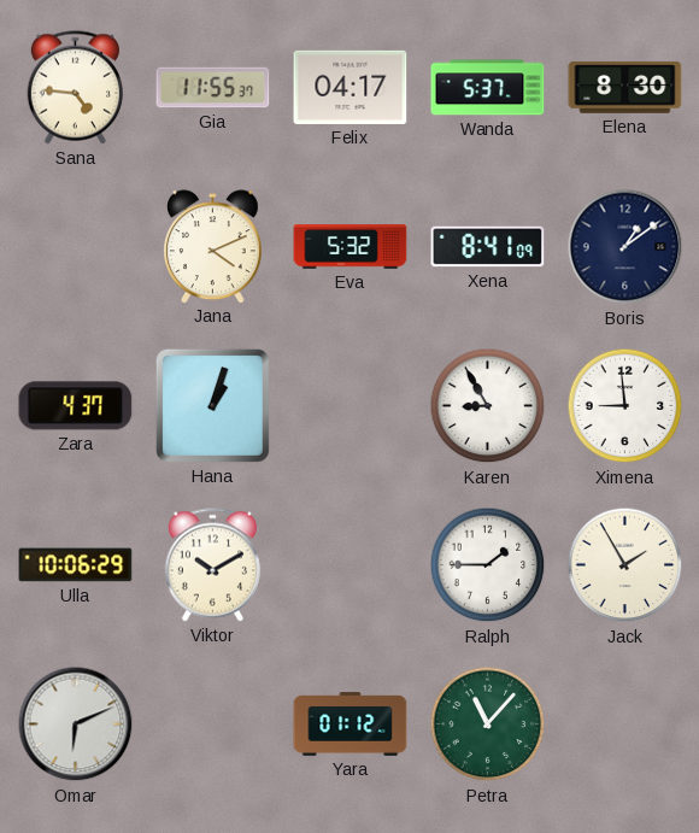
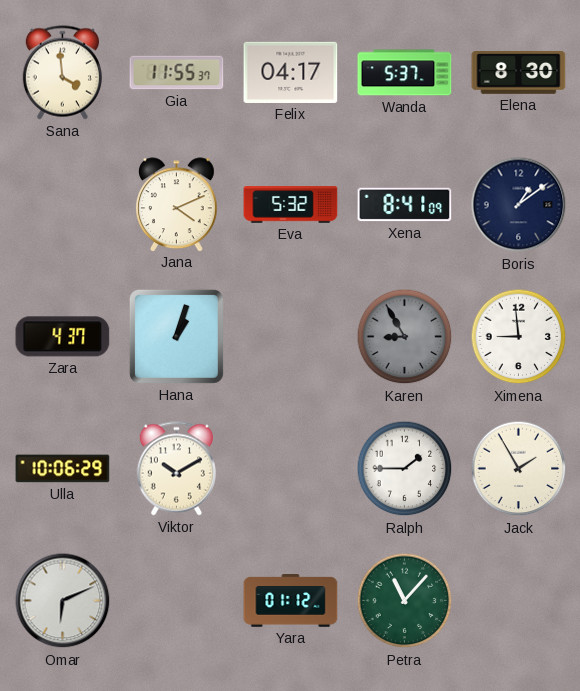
Sana: 4:46 -> 3:59 (62, 73)
Karen dial: white -> grey (405, 337)
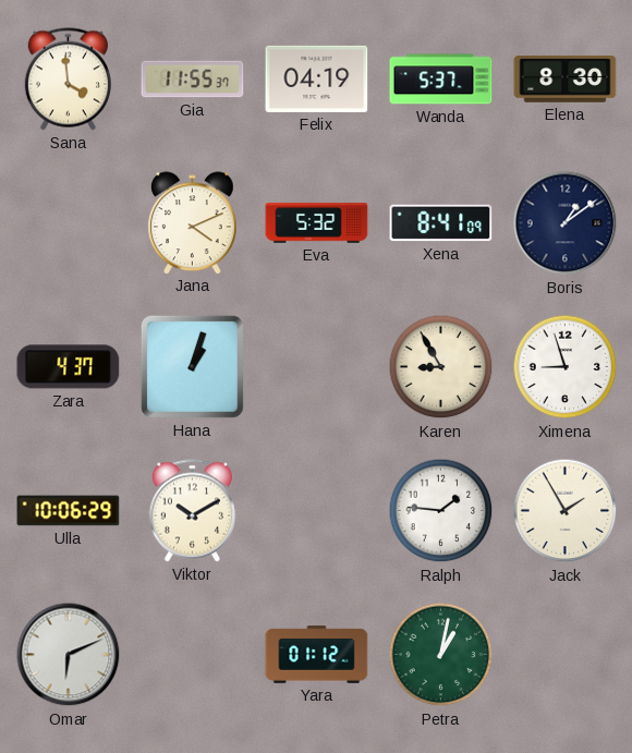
Felix: 04:17 -> 04:19 (317, 78)
Karen dial: grey -> cream (441, 367)
Ximena: 8:59 -> 8:57 (566, 367)
Ralph: 1:45 -> 1:46 (441, 511)
Petra: 11:07 -> 1:02 (441, 655)
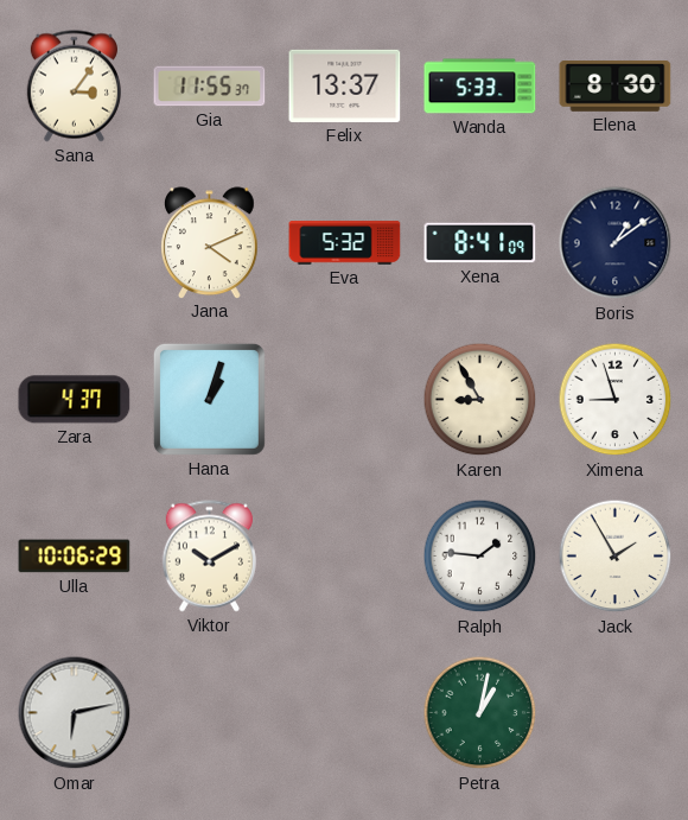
Sana: 3:59 -> 3:06 (74, 87)
Felix: 04:19 -> 13:37 (345, 85)
Wanda: 5:37 -> 5:33 (480, 87)
Omar: 6:11 -> 6:13 (75, 713)
Yara: 01:12 -> none (317, 655)
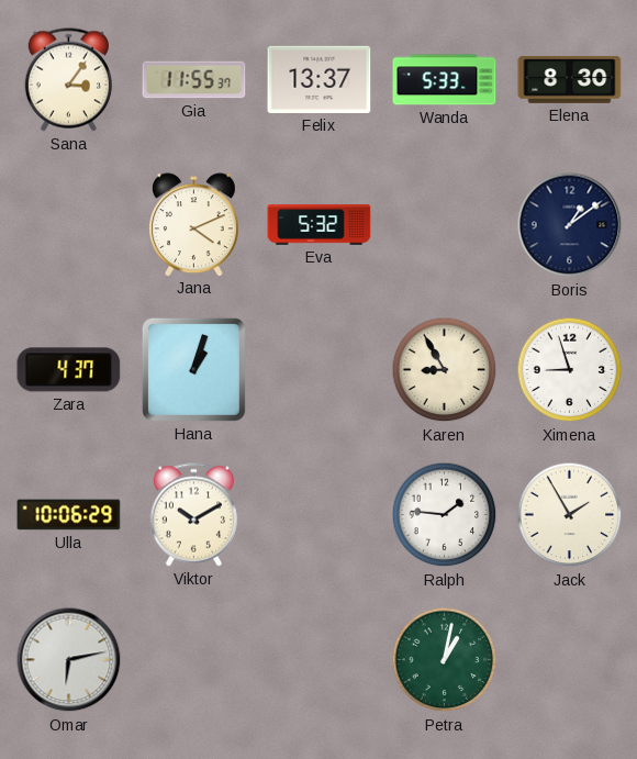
Xena: 8:41 -> none (480, 243)
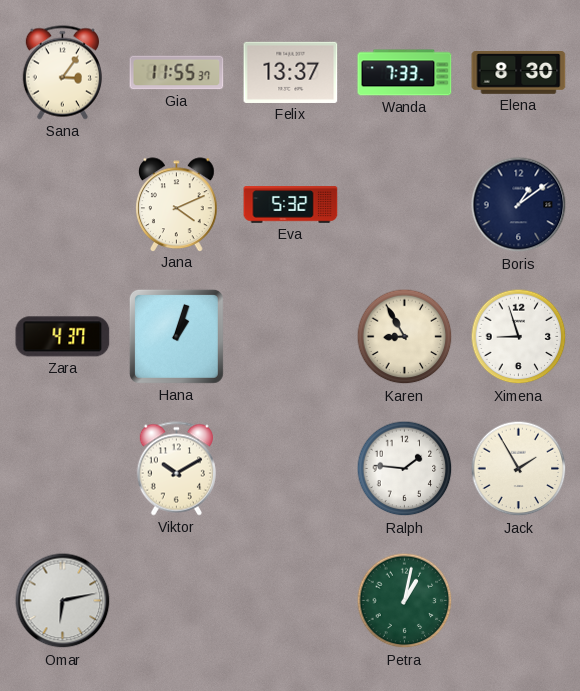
Wanda: 5:33 -> 7:33 (405, 73)
Ulla: 10:06 -> none (69, 515)
